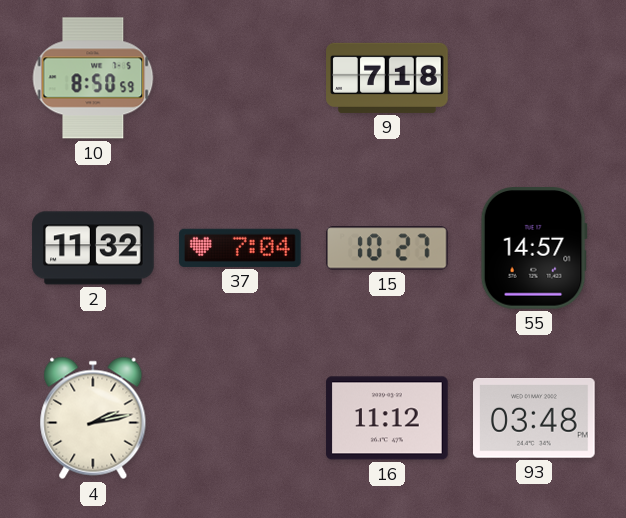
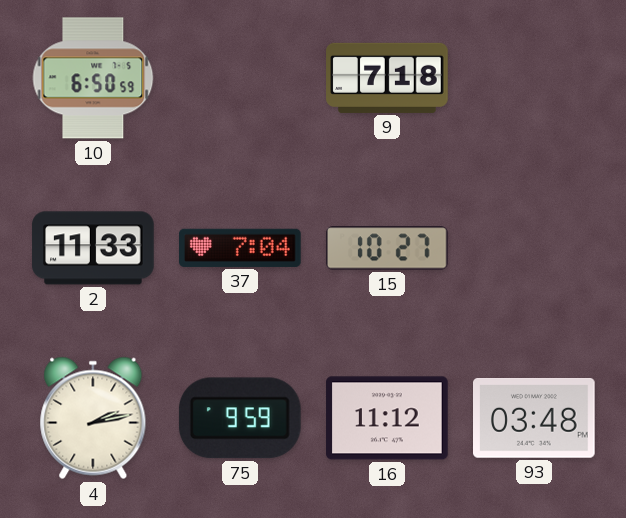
10: 8:50 -> 6:50 (93, 78)
2: 11:32 -> 11:33 (93, 248)
55: 14:57 -> none (534, 249)
75: none -> 9:59 (240, 418)
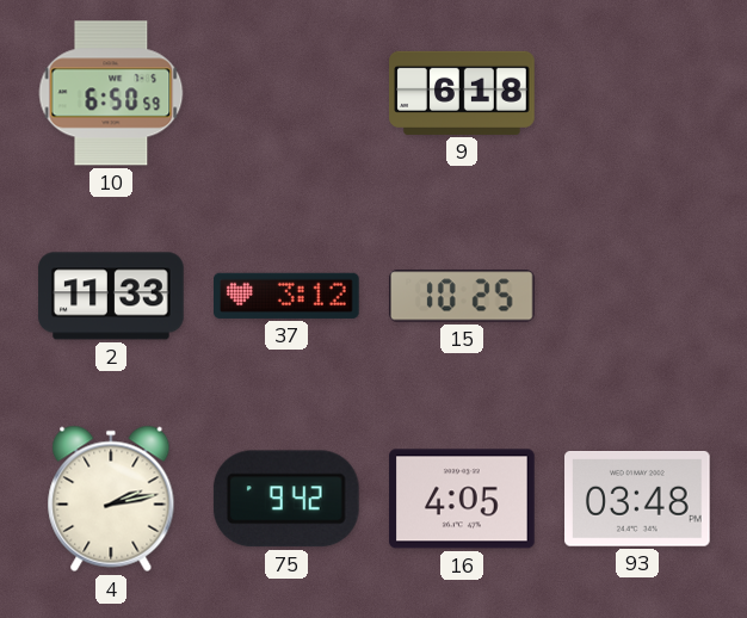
9: 7:18 -> 6:18 (462, 93)
37: 7:04 -> 3:12 (288, 296)
15: 10:27 -> 10:25 (462, 296)
75: 9:59 -> 9:42 (286, 499)
16: 11:12 -> 4:05 (462, 499)
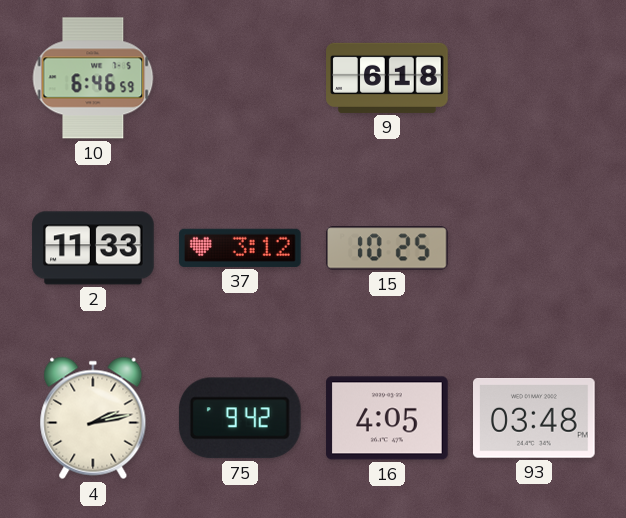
10: 6:50 -> 6:46 (93, 78)
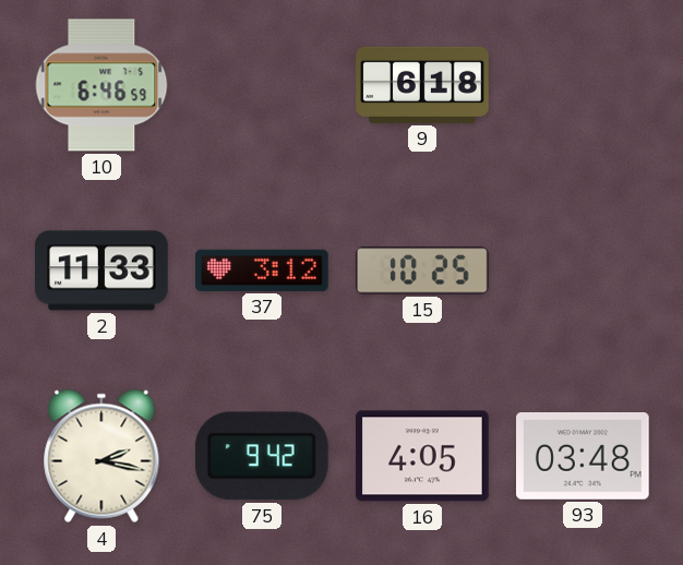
4: 2:13 -> 2:17 (101, 456)
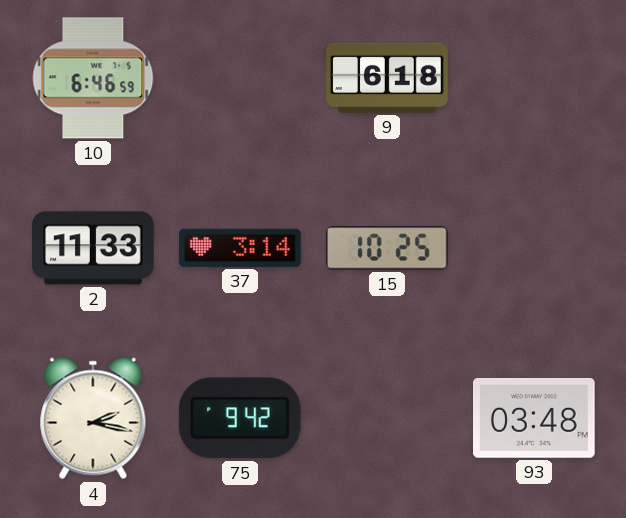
37: 3:12 -> 3:14 (241, 248)
16: 4:05 -> none (422, 456)
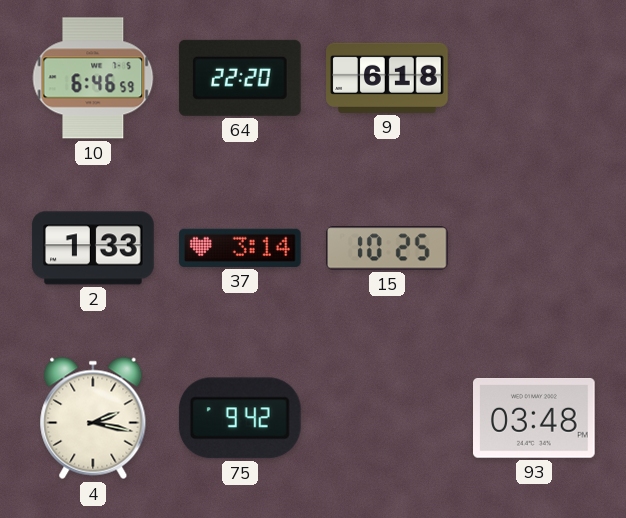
64: none -> 22:20 (240, 78)
2: 11:33 -> 1:33 (93, 248)
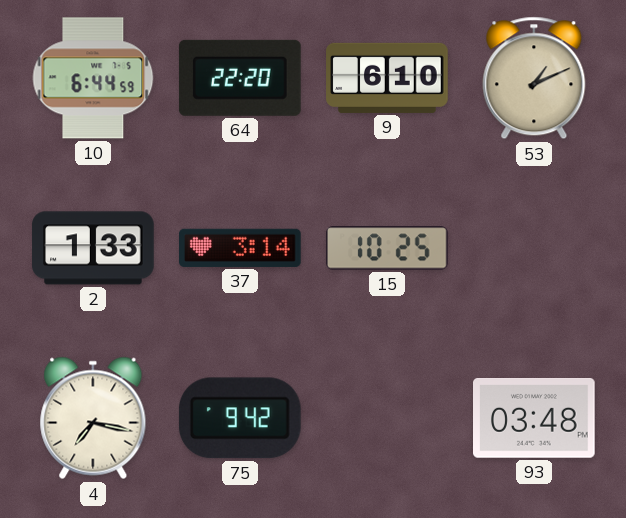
10: 6:46 -> 6:44 (93, 78)
9: 6:18 -> 6:10 (387, 78)
53: none -> 1:11 (534, 78)
4: 2:17 -> 7:17 (93, 418)
